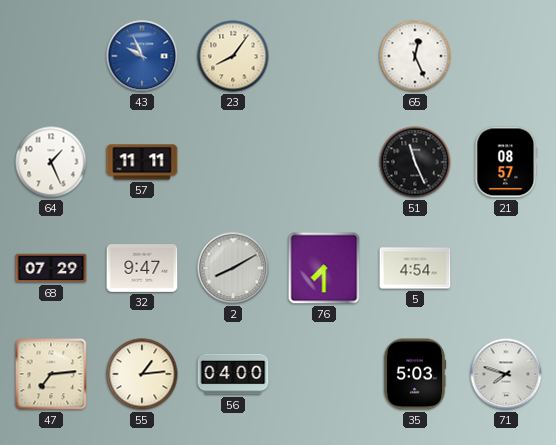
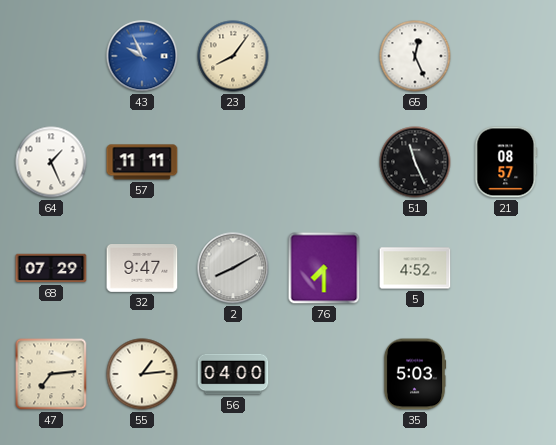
5: 4:54 -> 4:52 (415, 268)
71: 7:48 -> none (506, 374)
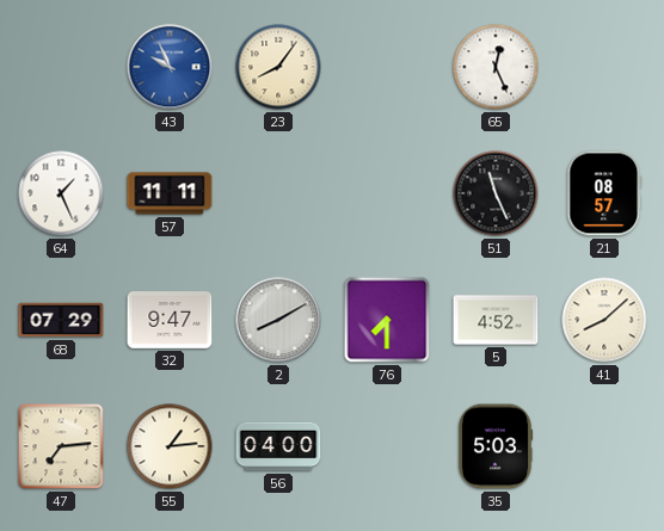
41: none -> 8:08 (604, 320)
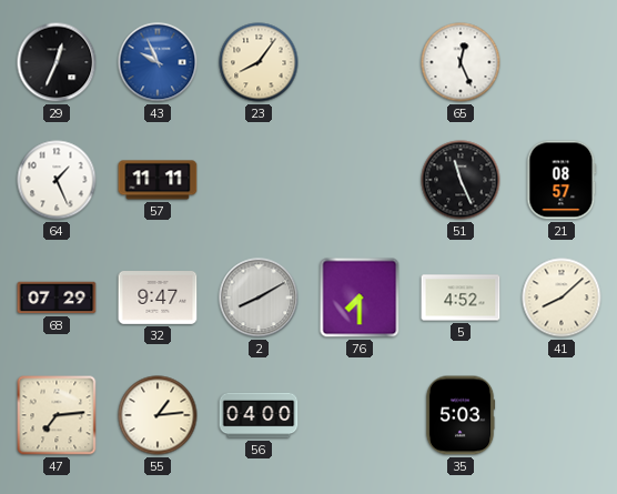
29: none -> 12:34 (57, 62)
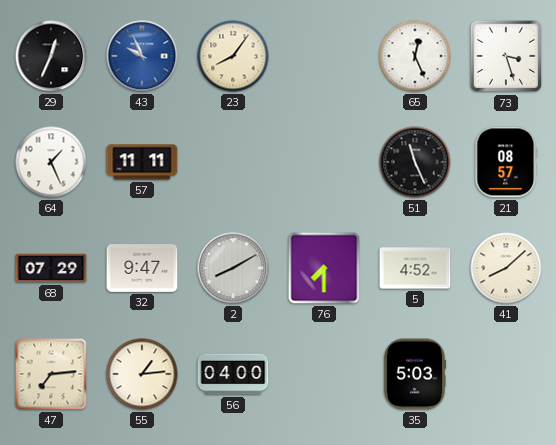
73: none -> 3:27 (506, 56)
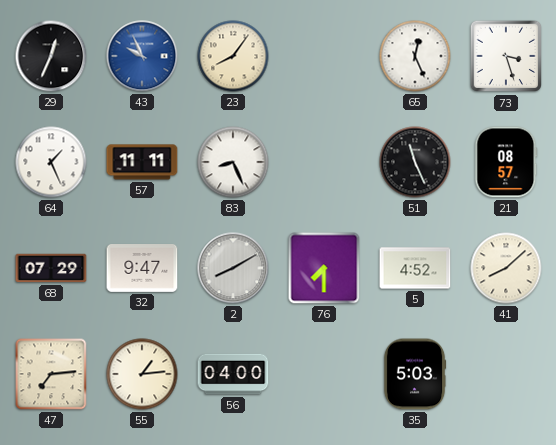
83: none -> 8:26 (233, 162)
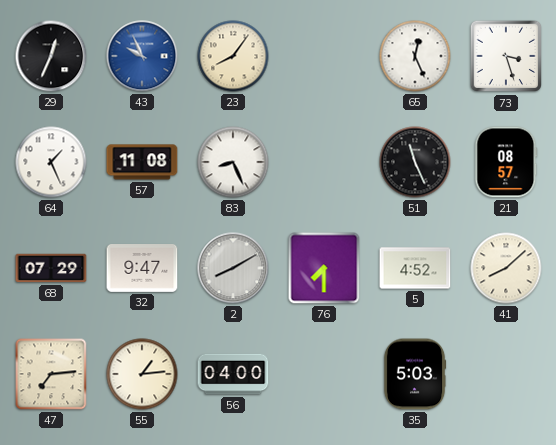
57: 11:11 -> 11:08 (142, 162)
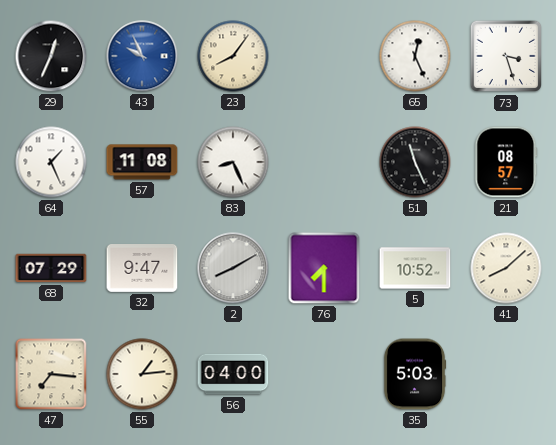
5: 4:52 -> 10:52 (415, 268)
47: 7:14 -> 7:16 (51, 374)
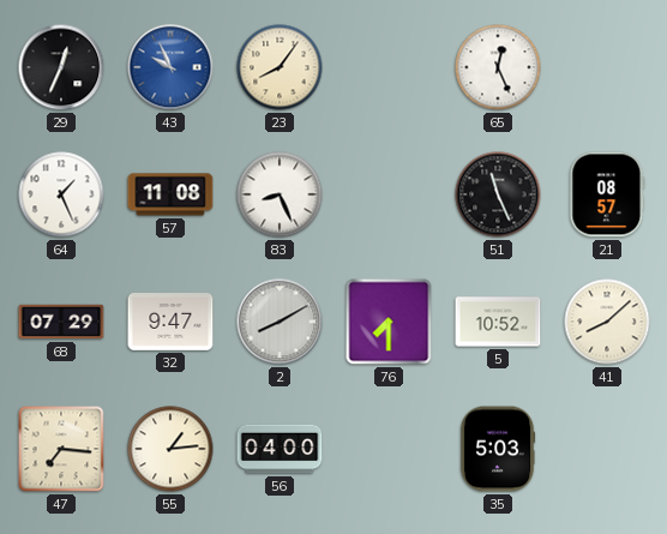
73: 3:27 -> none (506, 56)
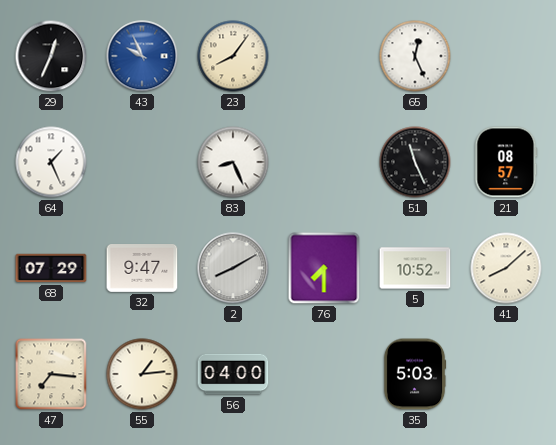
57: 11:08 -> none (170, 194)
